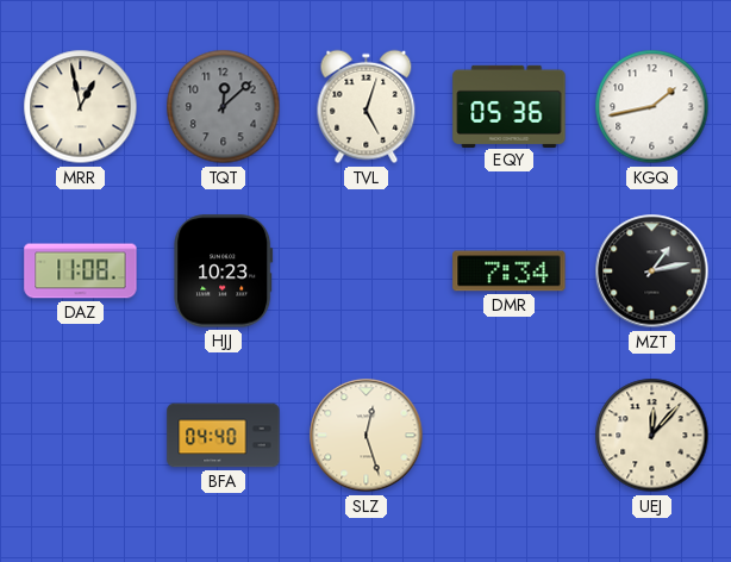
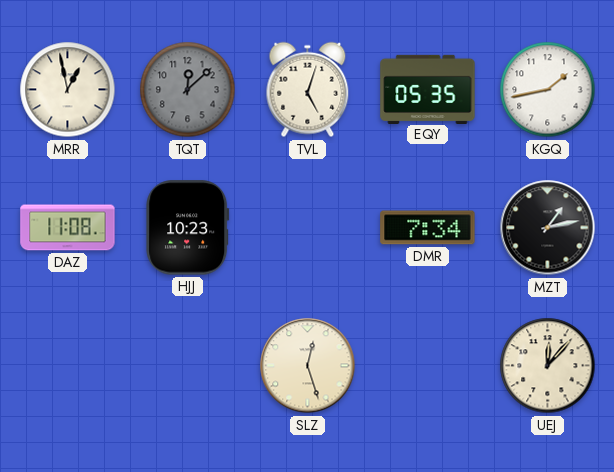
EQY: 05:36 -> 05:35 (428, 89)
BFA: 04:40 -> none (224, 436)
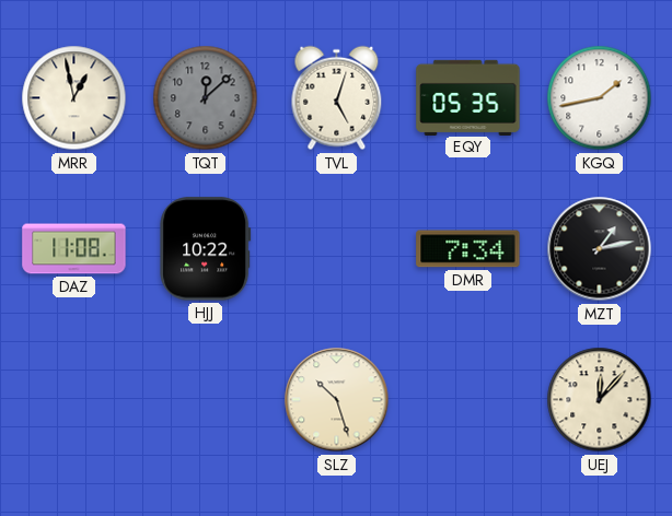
HJJ: 10:23 -> 10:22 (206, 249)
SLZ: 12:27 -> 10:27 (337, 400)
